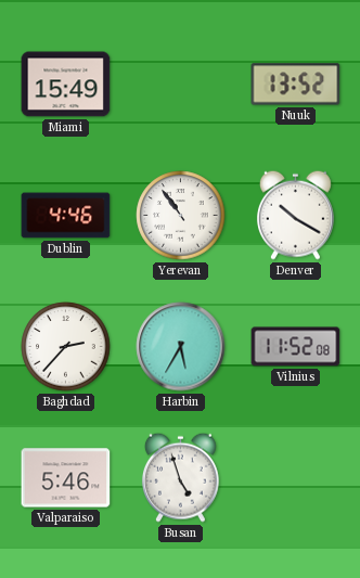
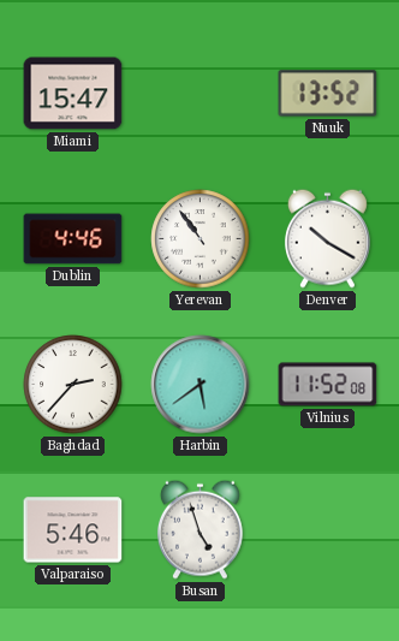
Miami: 15:49 -> 15:47 (73, 94)
Harbin: 5:35 -> 5:39 (201, 385)
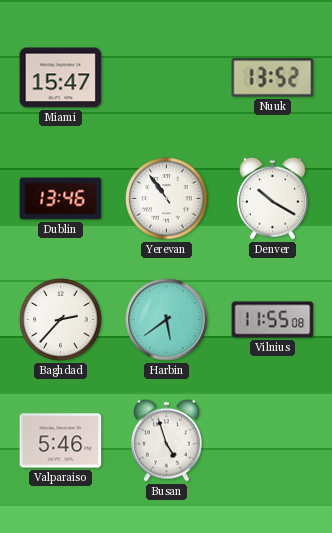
Dublin: 4:46 -> 13:46 (61, 199)
Vilnius: 11:52 -> 11:55 (273, 320)
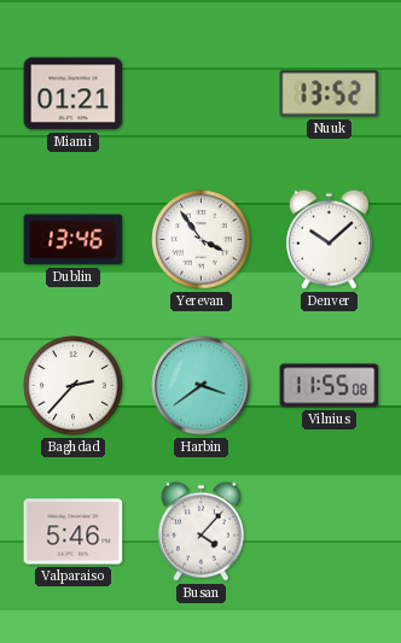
Miami: 15:47 -> 01:21 (74, 94)
Yerevan: 10:54 -> 3:54 (202, 240)
Denver: 10:20 -> 10:08 (329, 239)
Harbin: 5:39 -> 3:39 (202, 386)
Busan: 4:57 -> 4:07 (200, 531)
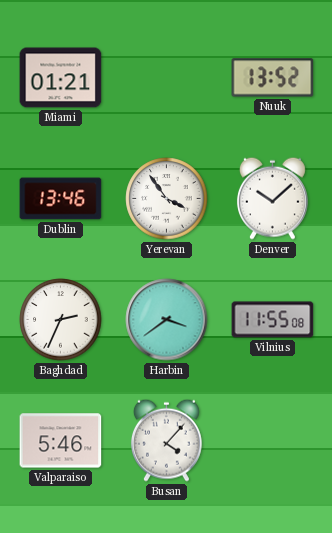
Baghdad: 2:37 -> 2:34 (61, 320)
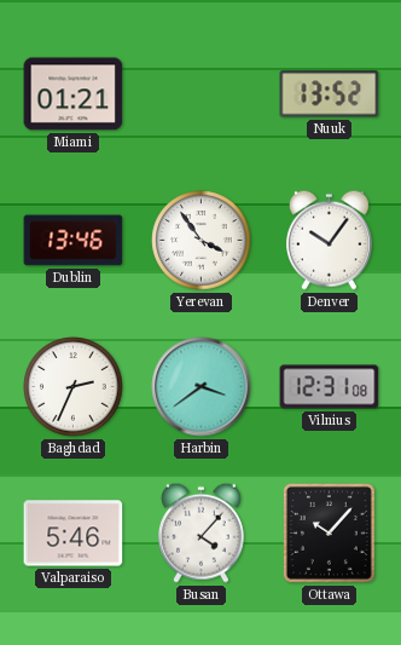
Denver: 10:08 -> 10:06 (329, 240)
Vilnius: 11:55 -> 12:31 (330, 387)
Ottawa: none -> 10:07 (329, 532)
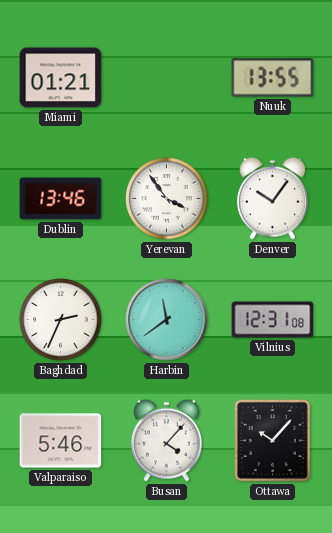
Nuuk: 13:52 -> 13:55 (273, 78)
Harbin: 3:39 -> 11:39 (167, 320)
